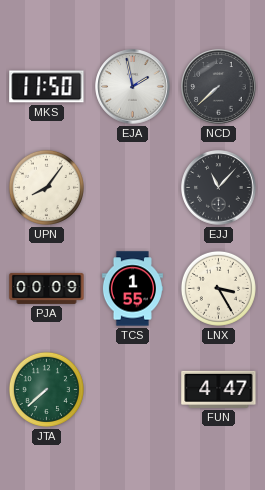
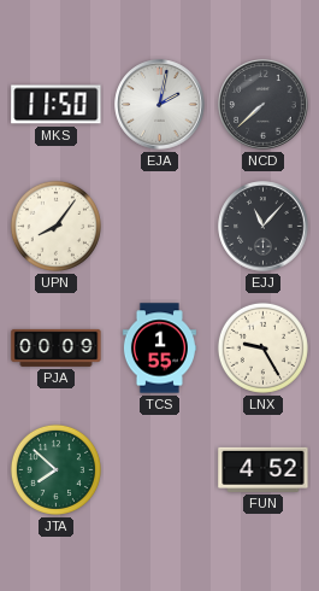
EJA: 1:58 -> 2:02 (160, 105)
LNX: 3:25 -> 9:25 (262, 347)
JTA: 7:38 -> 7:52 (55, 469)
FUN: 4:47 -> 4:52 (264, 469)
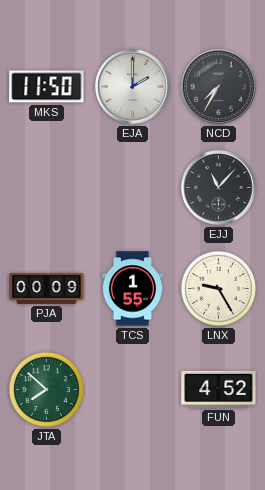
EJA: 2:02 -> 2:00 (133, 87)
NCD: 7:38 -> 7:35 (219, 87)
UPN: 8:06 -> none (55, 226)
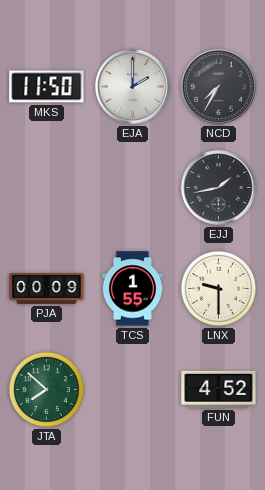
EJJ: 11:07 -> 1:43 (219, 188)
LNX: 9:25 -> 9:30 (218, 288)
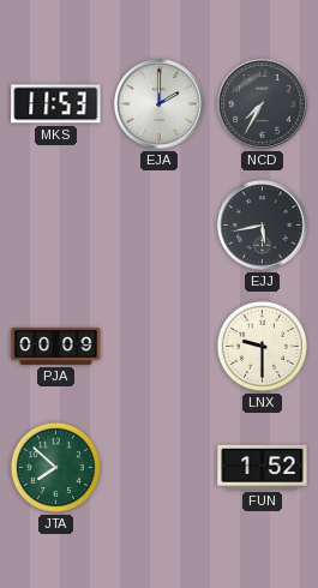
MKS: 11:50 -> 11:53 (56, 104)
EJJ: 1:43 -> 5:43 (263, 226)
TCS: 1:55 -> none (132, 289)
FUN: 4:52 -> 1:52 (263, 467)
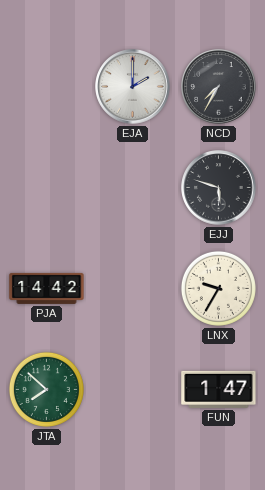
MKS: 11:53 -> none (56, 104)
EJJ: 5:43 -> 5:48 (219, 188)
PJA: 00:09 -> 14:42 (47, 288)
LNX: 9:30 -> 9:35 (218, 288)
FUN: 1:52 -> 1:47 (219, 389)
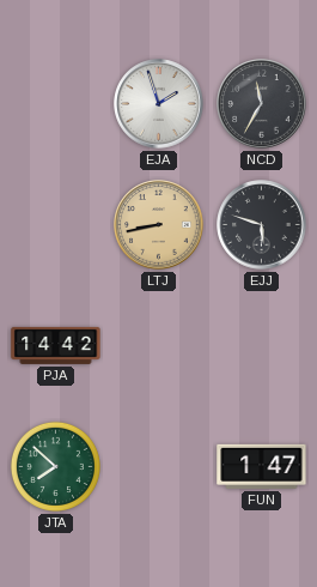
EJA: 2:00 -> 1:57 (159, 104)
NCD: 7:35 -> 11:35 (262, 104)
LTJ: none -> 8:43 (159, 225)
LNX: 9:35 -> none (218, 288)
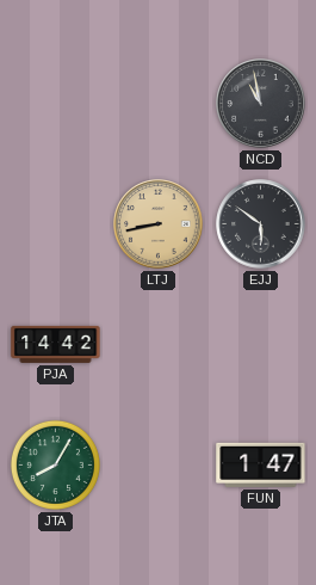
EJA: 1:57 -> none (159, 104)
NCD: 11:35 -> 10:58 (261, 104)
EJJ: 5:48 -> 5:51 (261, 224)
JTA: 7:52 -> 8:05 (55, 464)
